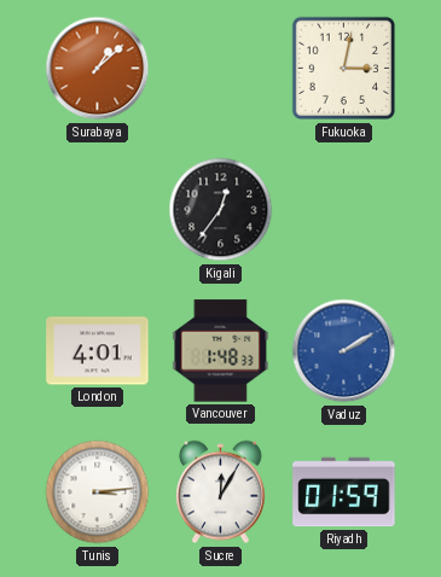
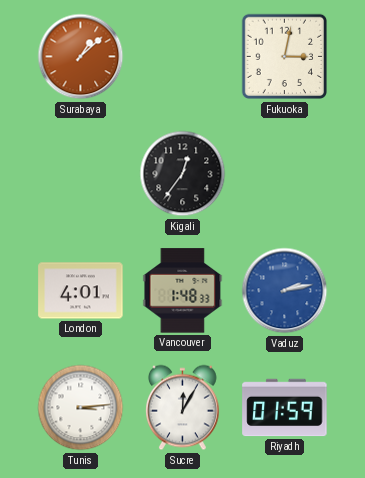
Vaduz: 2:10 -> 2:13 (285, 291)
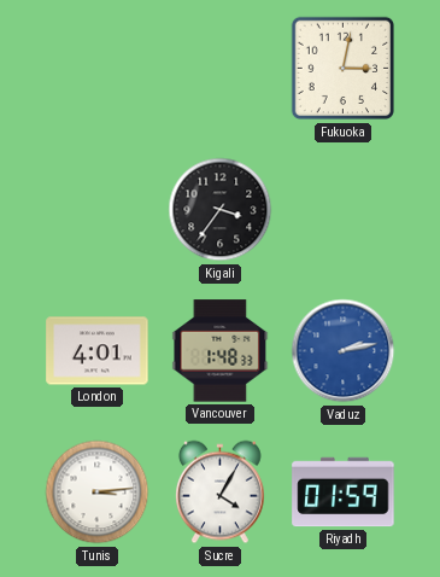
Surabaya: 1:08 -> none (81, 57)
Kigali: 12:36 -> 3:36 (221, 210)
Sucre: 12:05 -> 4:05 (221, 493)
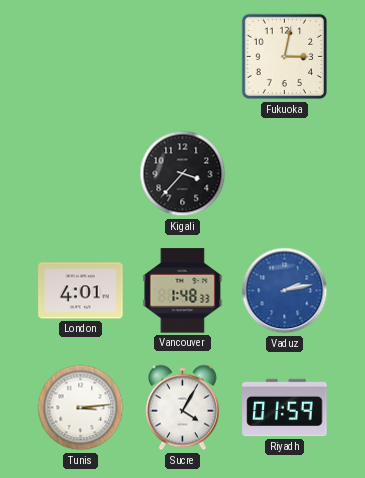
Kigali: 3:36 -> 3:37 (183, 174)
